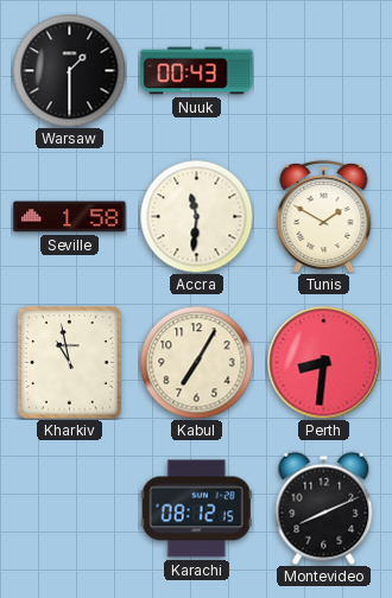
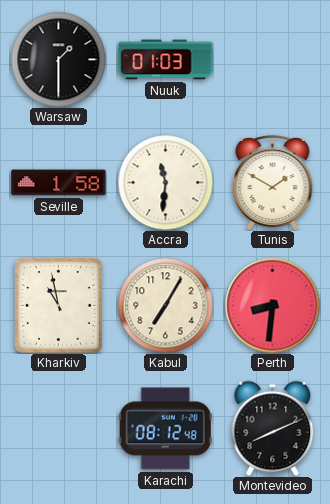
Nuuk: 00:43 -> 01:03 (166, 60)
Karachi: 08:12:15 -> 08:12:48 (165, 429)
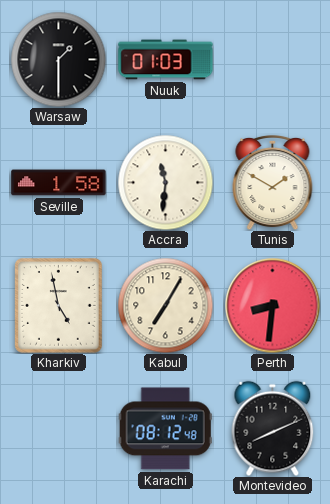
Kharkiv: 10:58 -> 4:58 (59, 306)
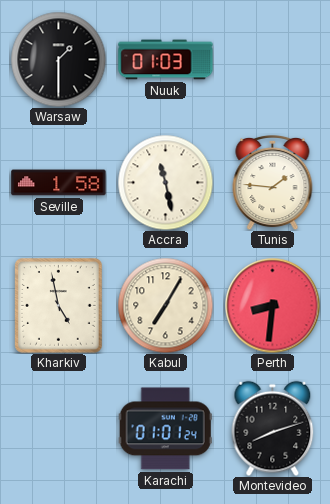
Accra: 11:31 -> 11:28 (165, 182)
Tunis: 1:50 -> 1:46 (273, 182)
Karachi: 08:12 -> 01:01 (165, 429)
Montevideo: 8:11 -> 8:12 (273, 428)
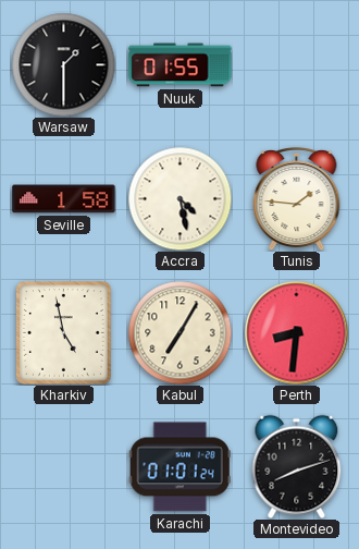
Nuuk: 01:03 -> 01:55 (181, 65)
Accra: 11:28 -> 4:28 (179, 198)
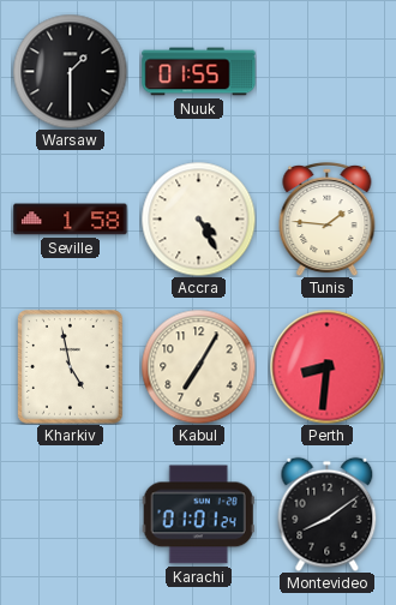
Accra: 4:28 -> 4:25 (198, 218)
Montevideo: 8:12 -> 8:09 (328, 514)
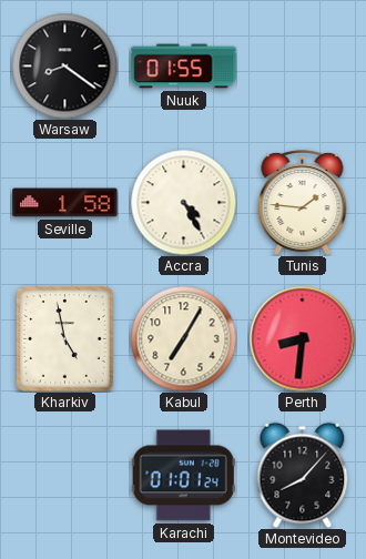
Warsaw: 1:30 -> 8:21 (64, 65)
Montevideo: 8:09 -> 8:07 (303, 475)
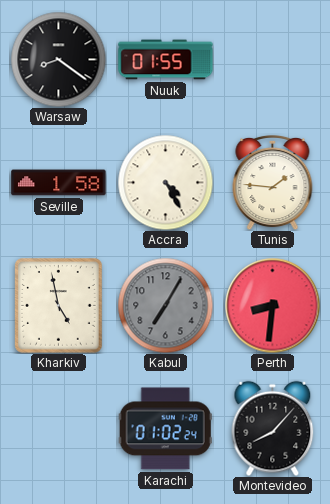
Kabul dial: cream -> grey (165, 305)
Karachi: 01:01 -> 01:02 (165, 429)
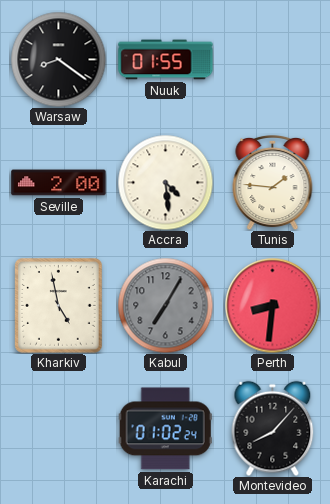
Seville: 1:58 -> 2:00 (59, 183)
Accra: 4:25 -> 4:29 (165, 182)
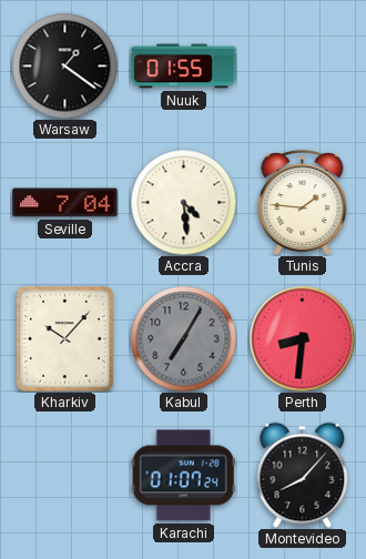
Warsaw: 8:21 -> 1:21 (64, 65)
Seville: 2:00 -> 7:04 (65, 203)
Kharkiv: 4:58 -> 10:07 (65, 339)
Karachi: 01:02 -> 01:07 (183, 476)
